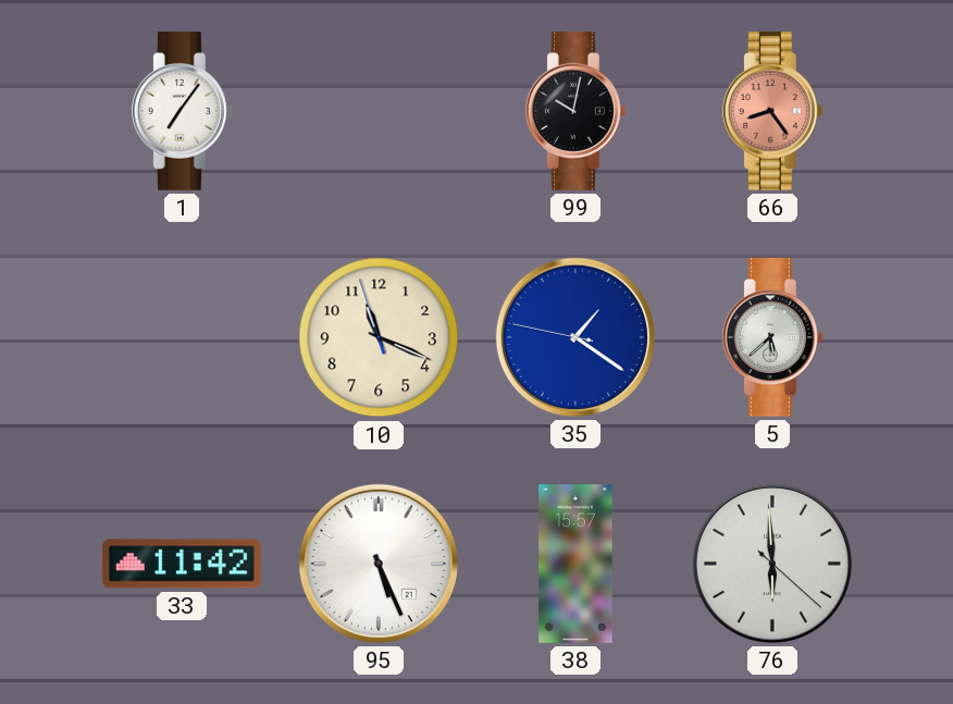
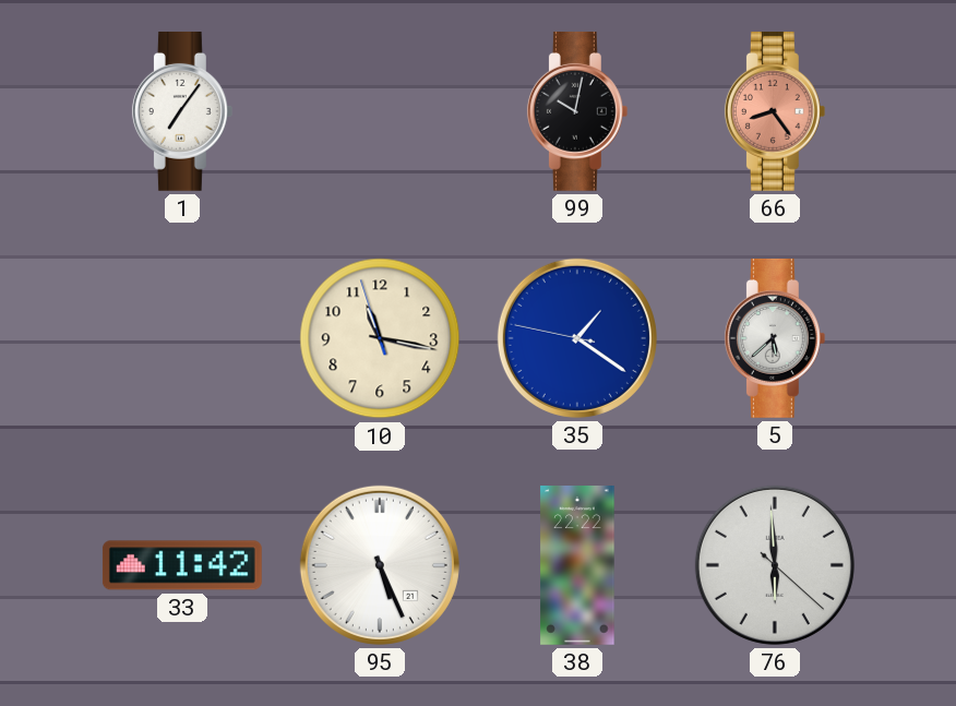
10: 11:18 -> 11:16 (380, 338)
38: 15:57 -> 22:22 (577, 566)
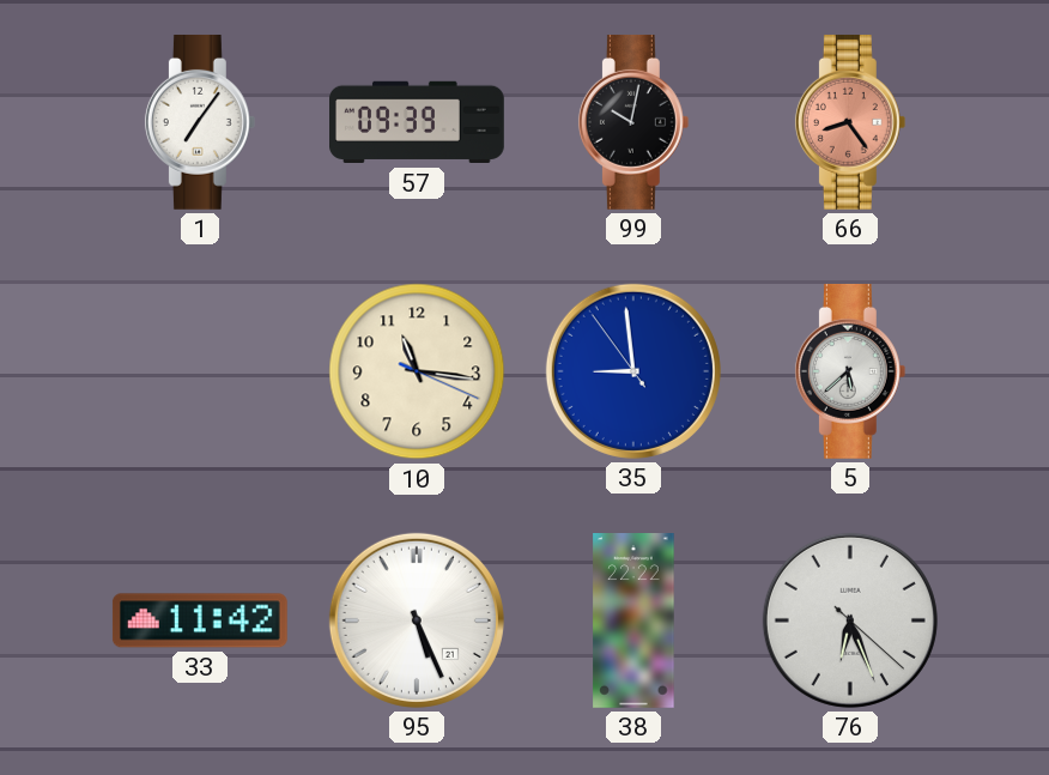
57: none -> 09:39 (418, 122)
10: 11:16:57 -> 11:16:19 (417, 371)
35: 1:20 -> 8:58 (633, 371)
76: 5:59 -> 6:26 (850, 620)
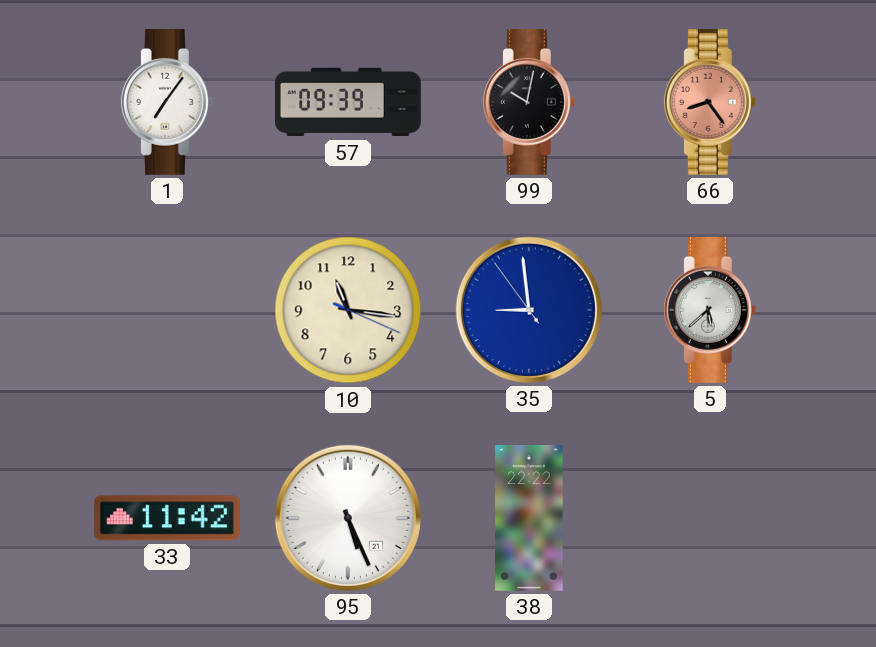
76: 6:26 -> none (850, 620)
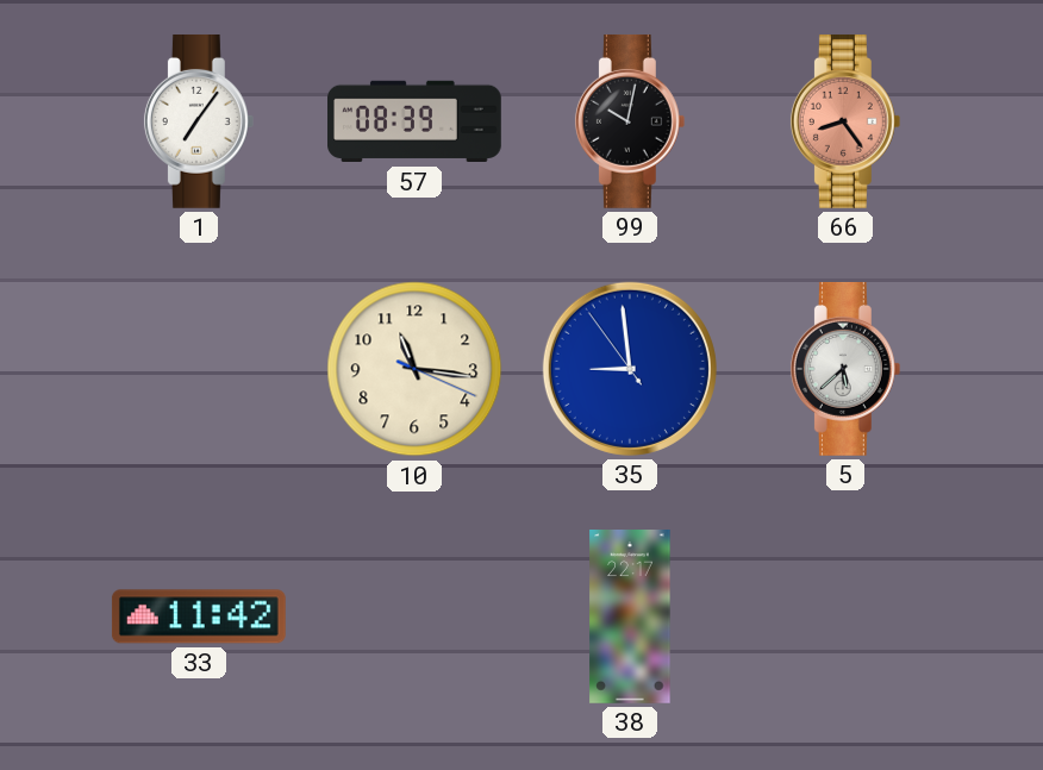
57: 09:39 -> 08:39 (416, 121)
95: 5:26 -> none (348, 518)
38: 22:22 -> 22:17 (630, 618)
